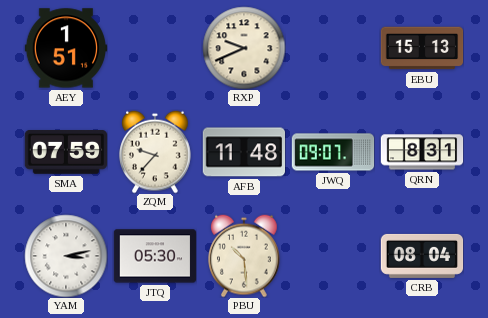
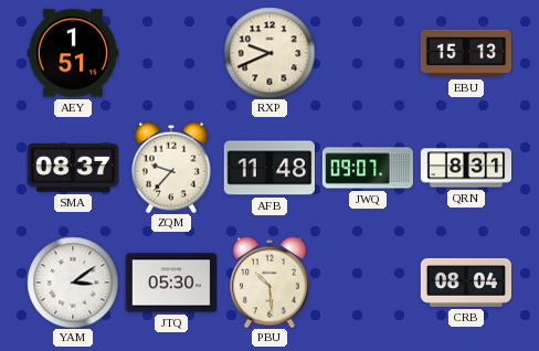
SMA: 07:59 -> 08:37 (72, 169)
YAM: 3:13 -> 3:09 (73, 283)
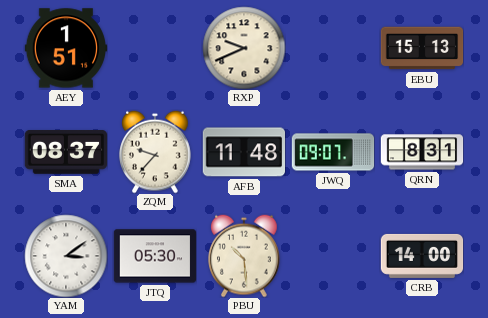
CRB: 08:04 -> 14:00 (422, 256)
